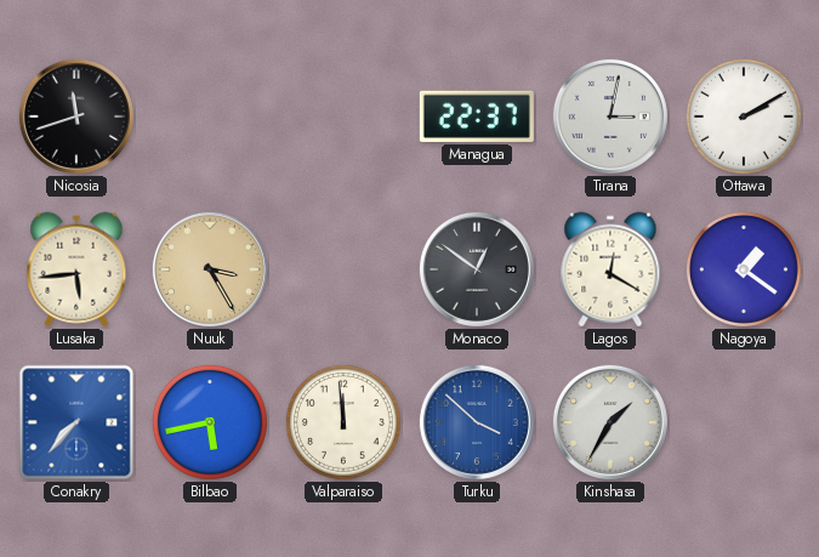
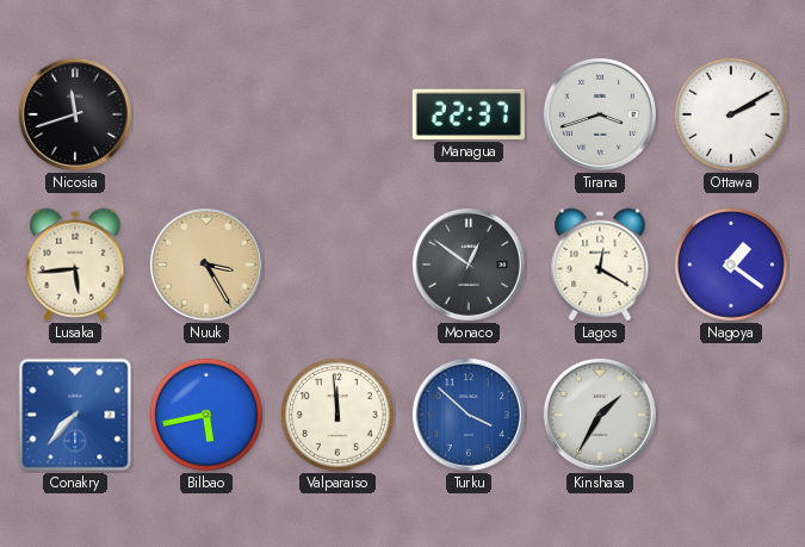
Tirana: 3:02 -> 3:42 (600, 114)
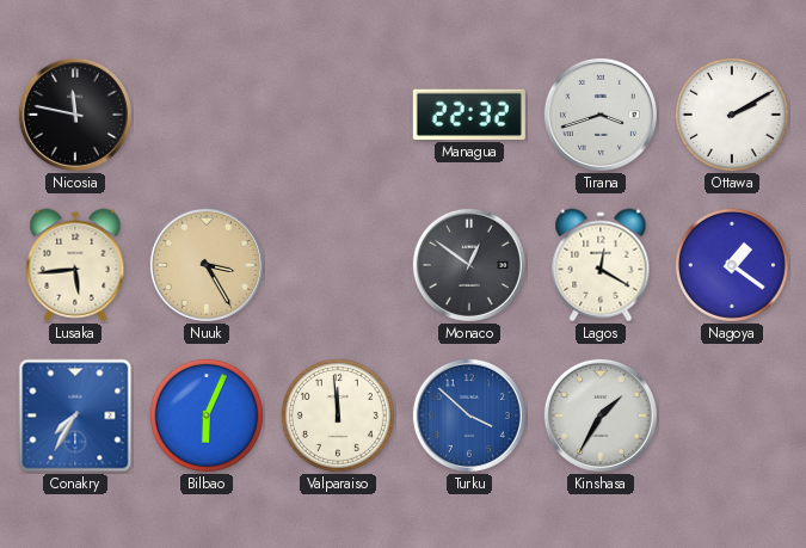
Nicosia: 11:42 -> 11:47 (75, 115)
Managua: 22:37 -> 22:32 (469, 115)
Conakry: 7:37 -> 7:35 (75, 415)
Bilbao: 5:43 -> 6:04 (207, 415)
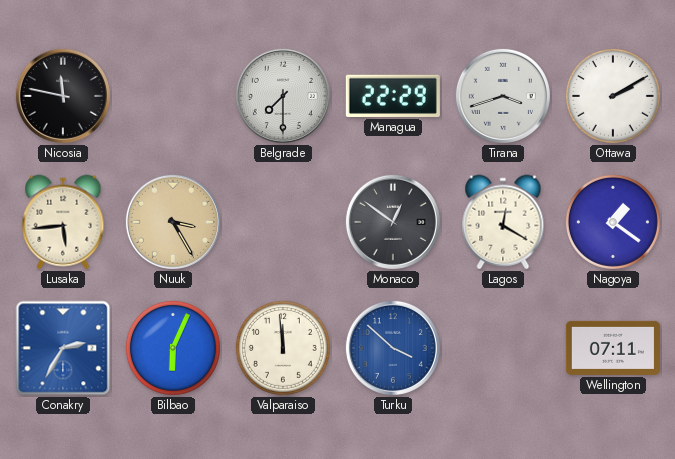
Belgrade: none -> 7:30 (283, 96)
Managua: 22:32 -> 22:29 (393, 96)
Conakry: 7:35 -> 2:35 (63, 348)
Kinshasa: 1:35 -> none (601, 415)
Wellington: none -> 07:11 (613, 348)
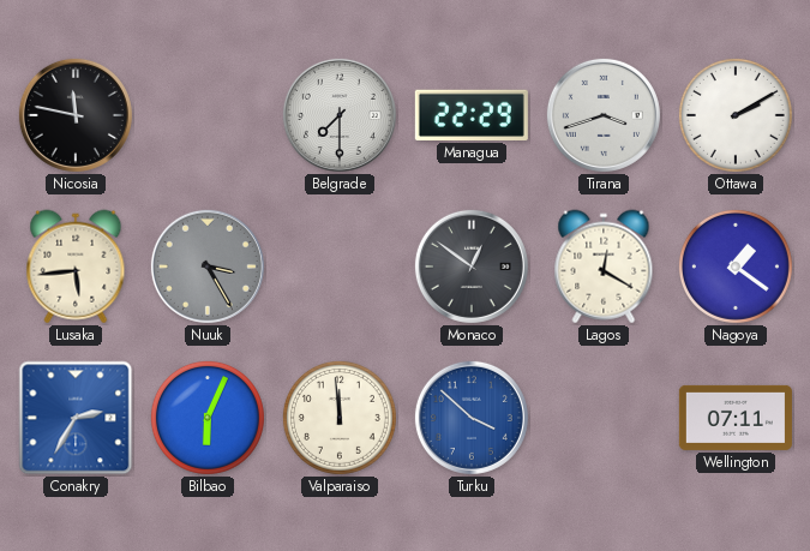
Nuuk dial: champagne -> grey (208, 266)
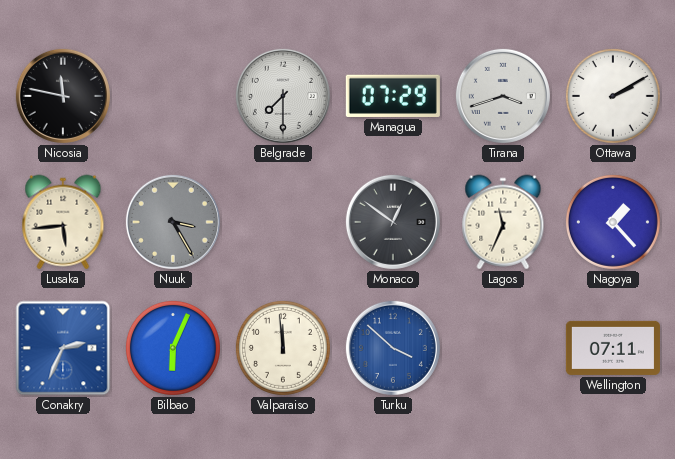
Managua: 22:29 -> 07:29 (393, 96)
Lagos: 12:20 -> 11:34 (503, 222)
Nagoya: 1:21 -> 1:23 (613, 222)
Conakry: 2:35 -> 2:34 (63, 348)
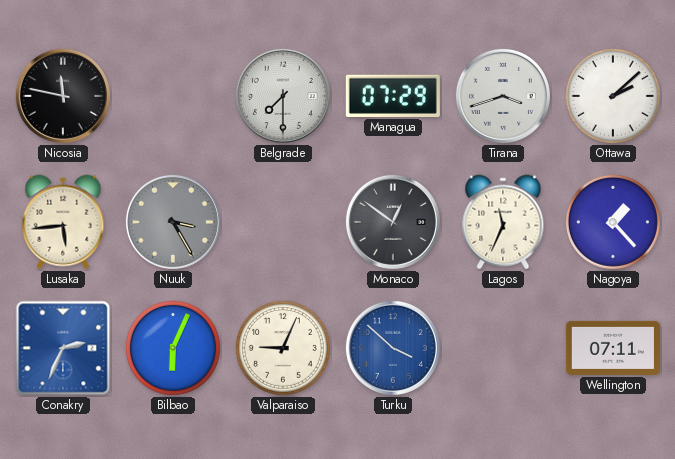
Ottawa: 2:10 -> 2:08 (613, 96)
Valparaiso: 11:59 -> 9:04 (283, 348)
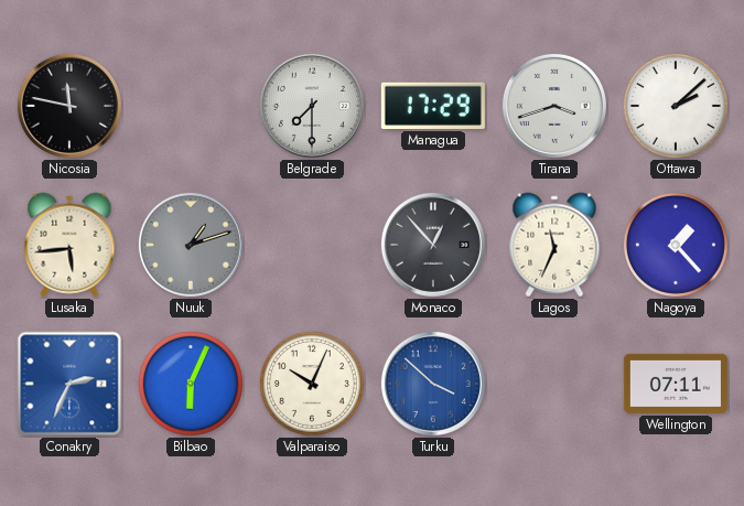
Managua: 07:29 -> 17:29 (433, 106)
Nuuk: 3:25 -> 1:12 (191, 245)
Monaco: 12:51 -> 12:53 (433, 245)
Valparaiso: 9:04 -> 10:04 (312, 384)
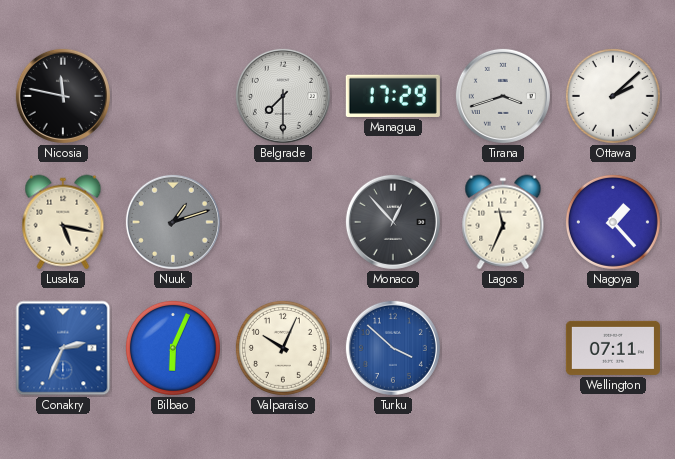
Lusaka: 5:44 -> 5:17 (63, 222)
